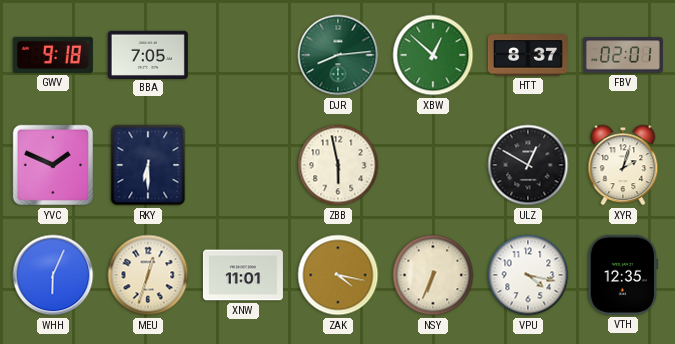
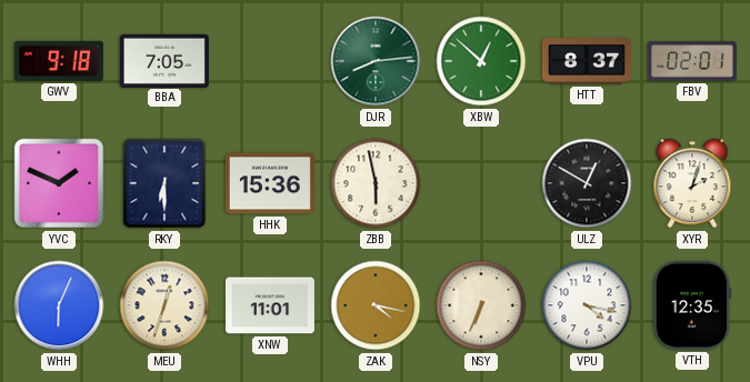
HHK: none -> 15:36 (270, 183)
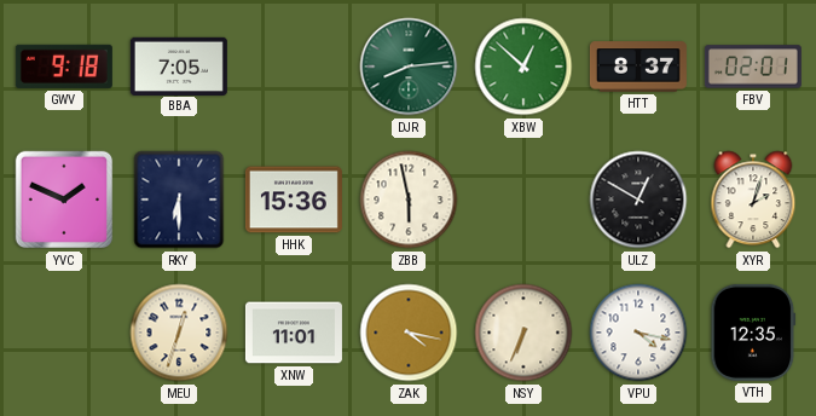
WHH: 6:04 -> none (59, 305)
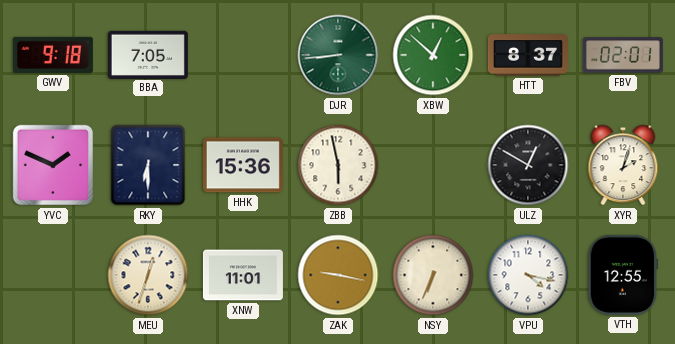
DJR: 8:14 -> 8:44 (338, 55)
ZAK: 4:17 -> 9:17 (338, 275)
VTH: 12:35 -> 12:55 (623, 275)
